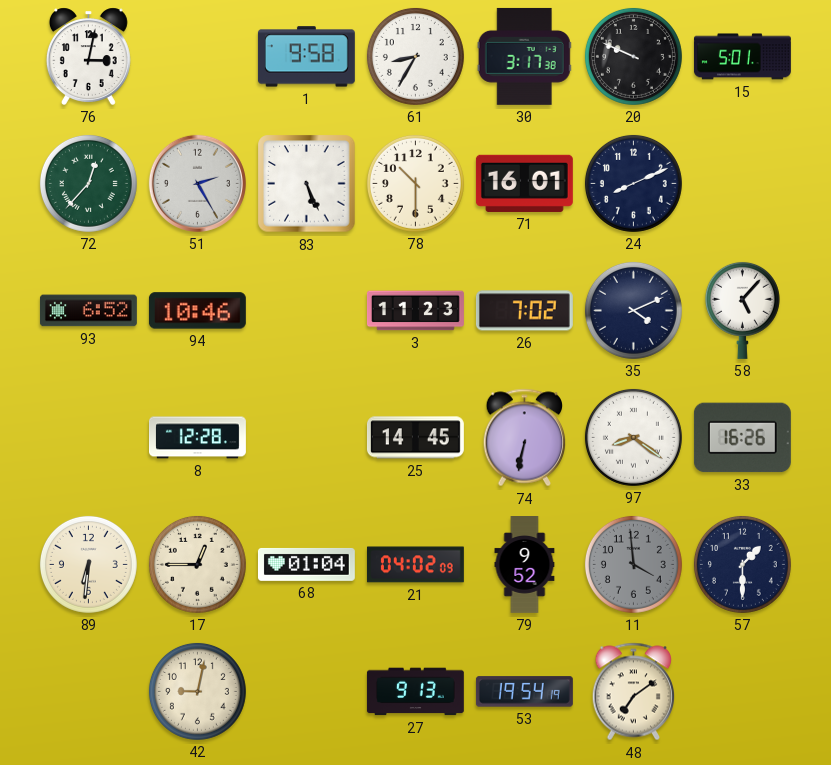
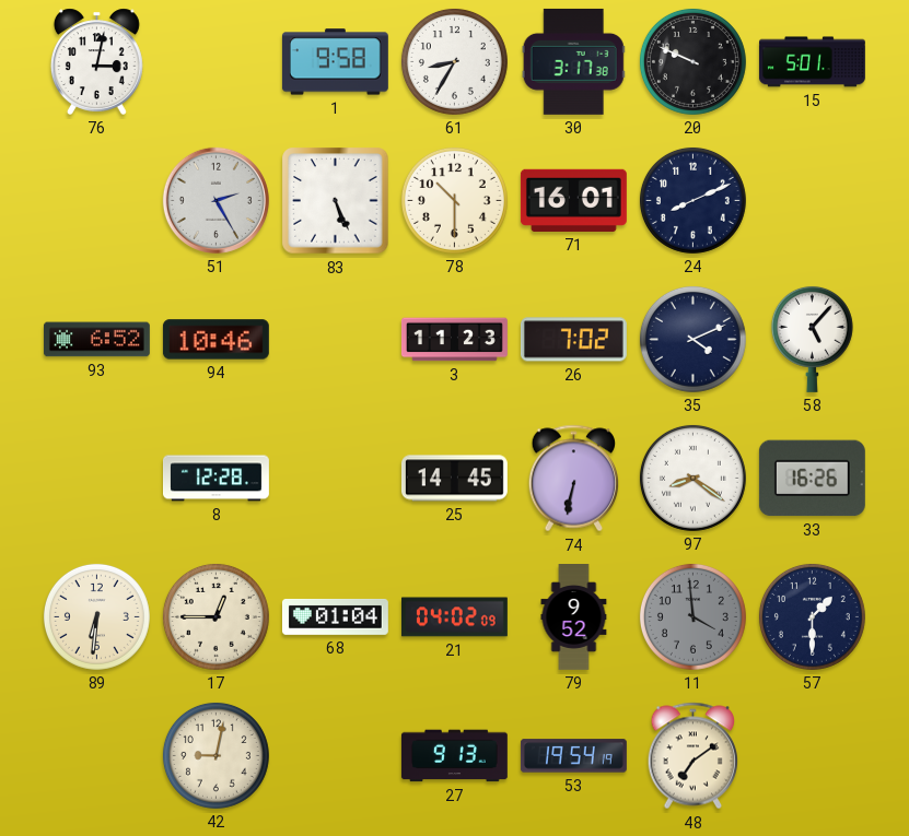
72: 12:37 -> none (88, 183)
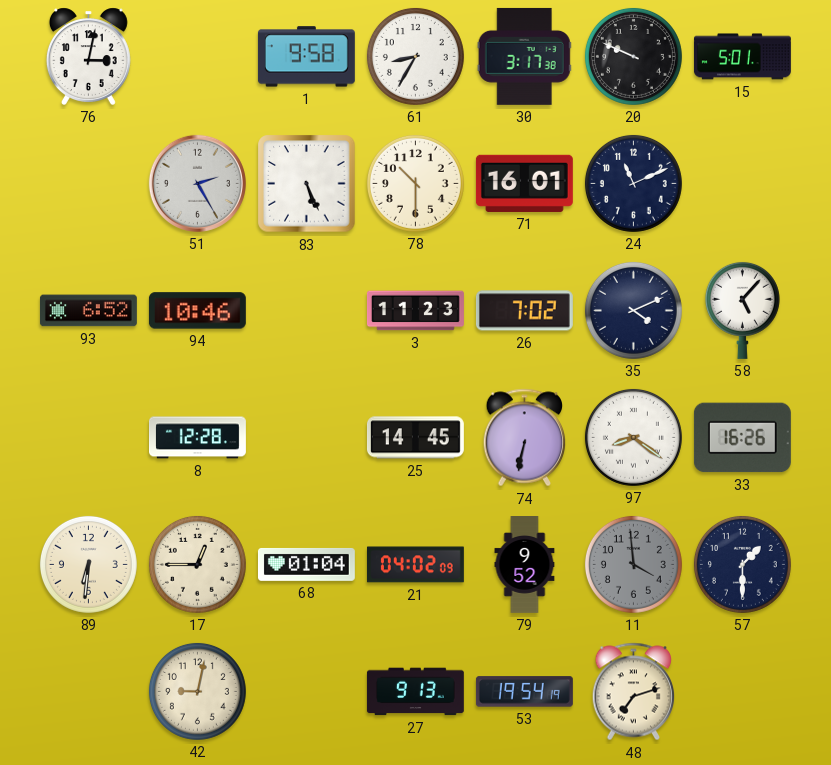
24: 8:11 -> 11:11 (633, 183)
48: 7:09 -> 7:12 (633, 692)
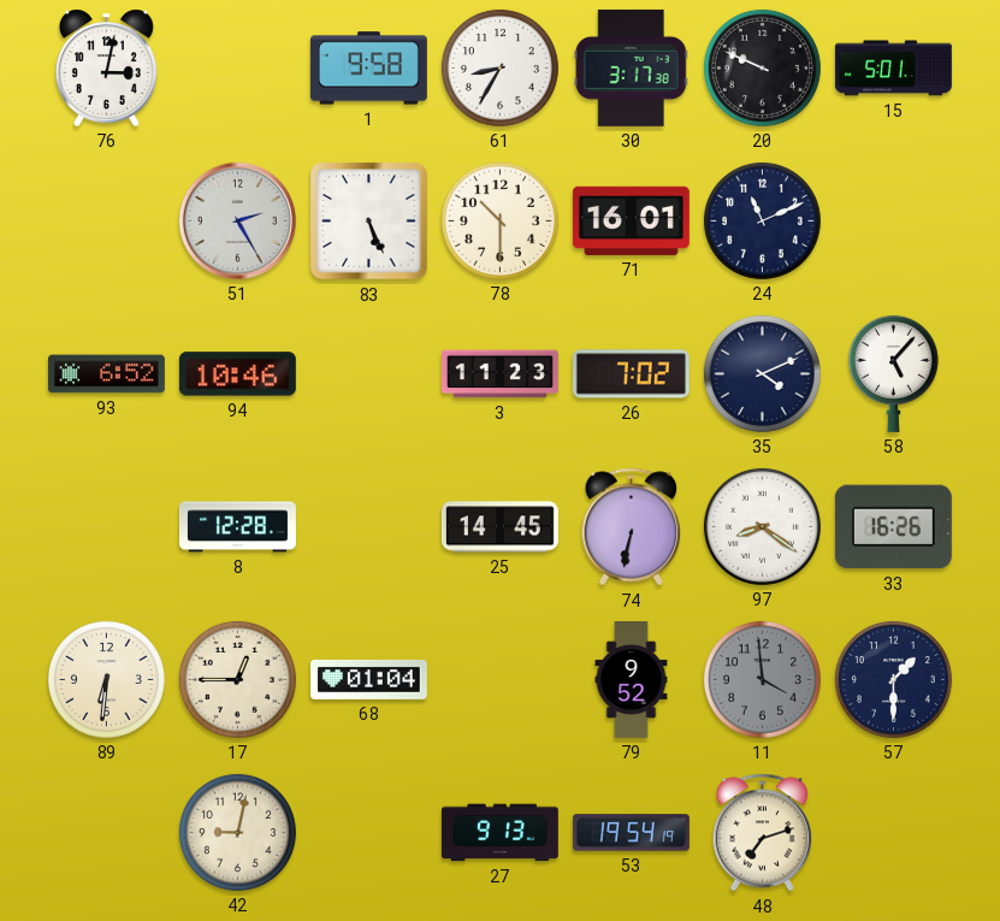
21: 04:02 -> none (415, 565)
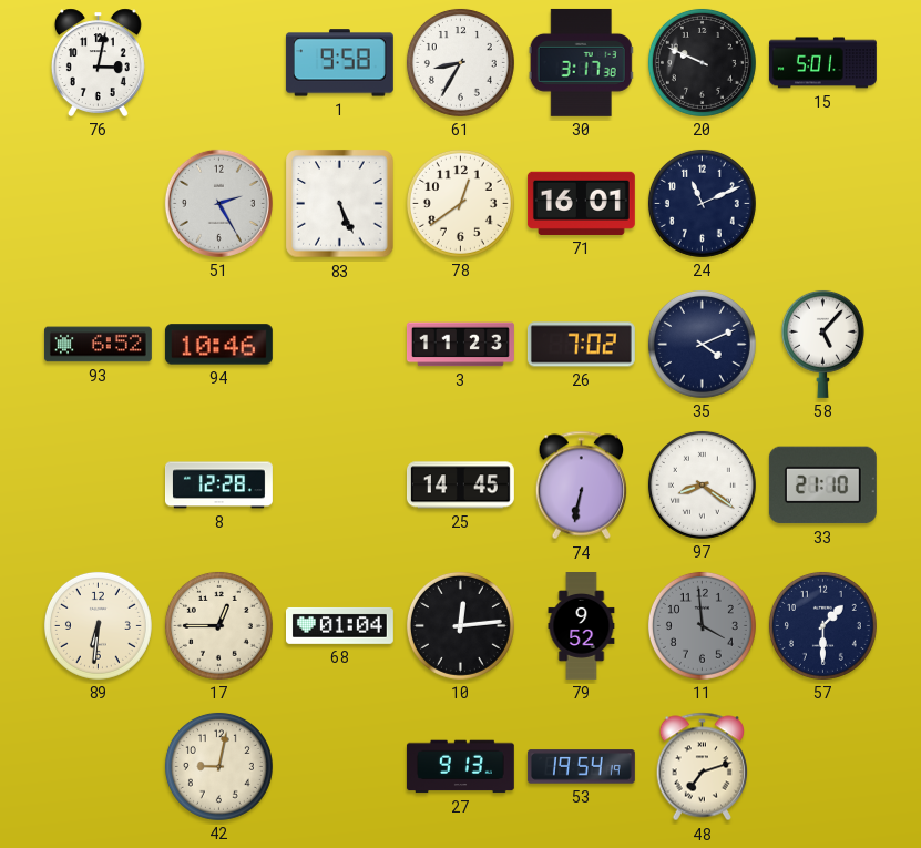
78: 10:30 -> 12:39 (460, 203)
33: 16:26 -> 21:10 (822, 486)
10: none -> 12:14 (460, 625)
